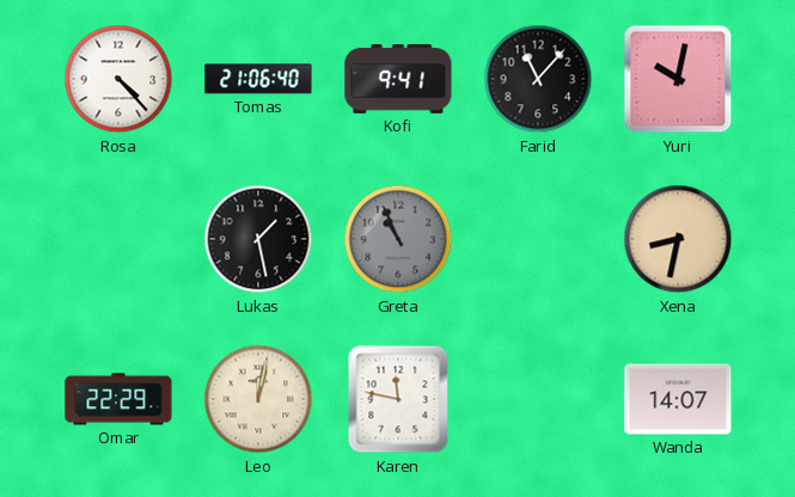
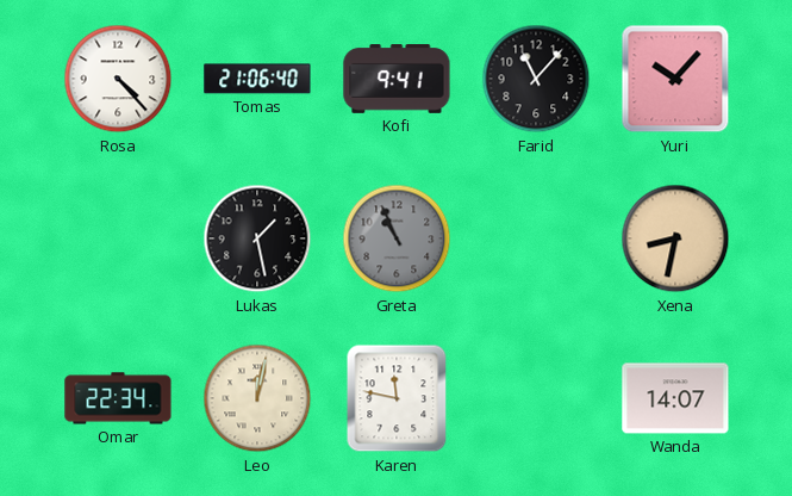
Yuri: 10:02 -> 10:07 (675, 79)
Omar: 22:29 -> 22:34 (118, 398)
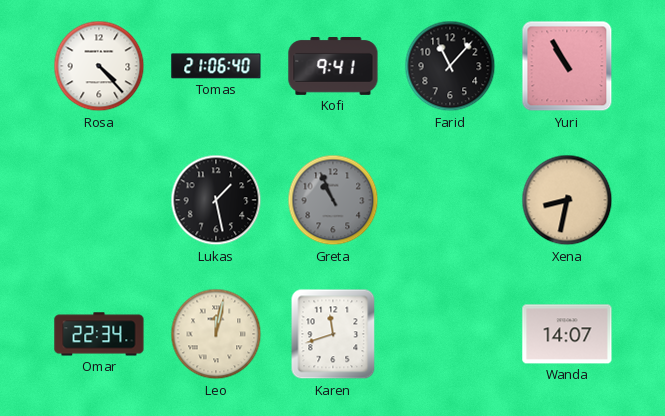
Yuri: 10:07 -> 10:55 (567, 66)
Karen: 11:47 -> 11:42 (333, 334)
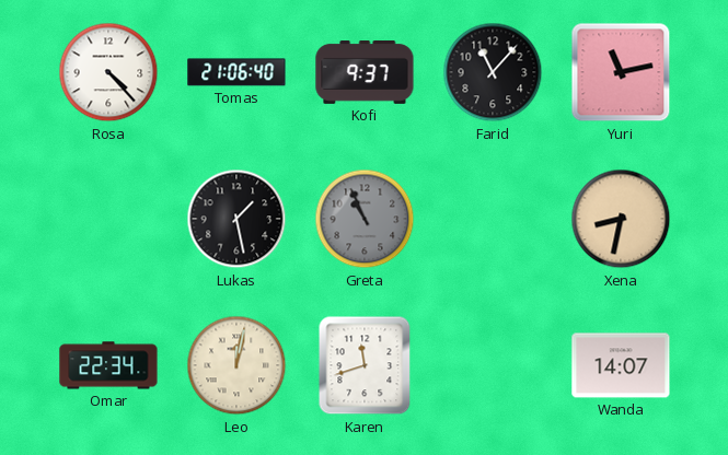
Kofi: 9:41 -> 9:37 (365, 73)
Yuri: 10:55 -> 11:13 (621, 72)
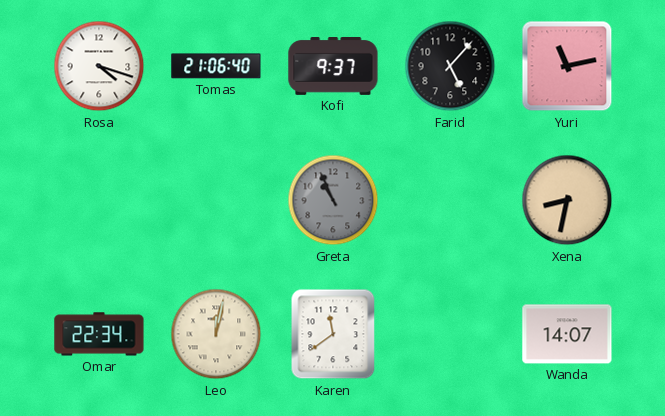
Rosa: 4:23 -> 4:18 (99, 66)
Farid: 11:07 -> 5:07 (450, 66)
Lukas: 1:28 -> none (236, 219)
Karen: 11:42 -> 11:39 (333, 334)
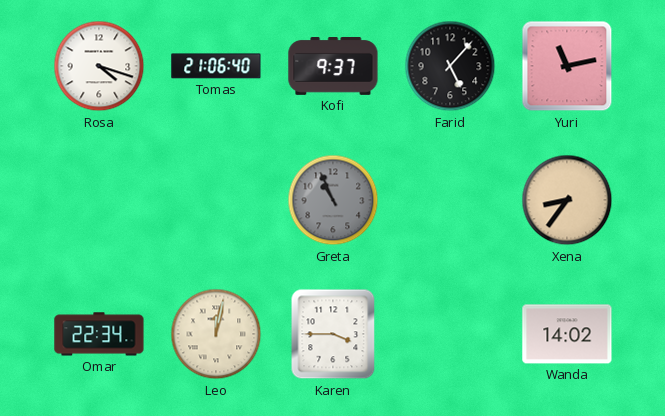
Xena: 8:32 -> 8:36 (567, 200)
Karen: 11:39 -> 3:45 (333, 334)
Wanda: 14:07 -> 14:02 (567, 334)
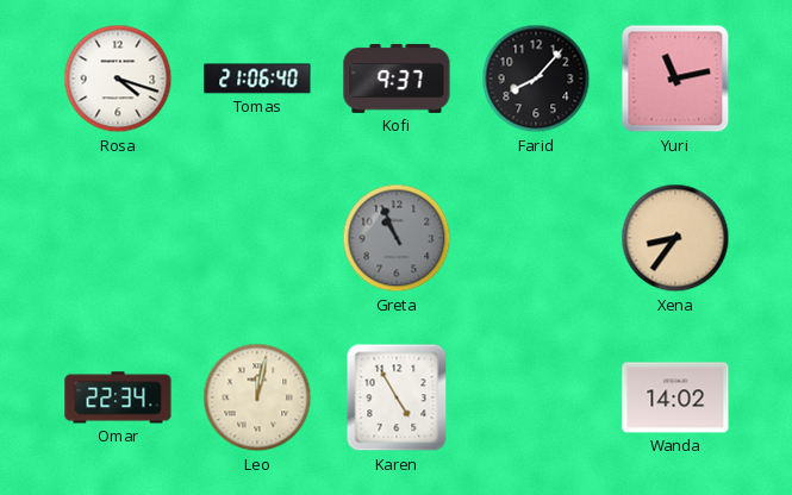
Farid: 5:07 -> 8:07 (536, 79)
Karen: 3:45 -> 4:55 (397, 397)
